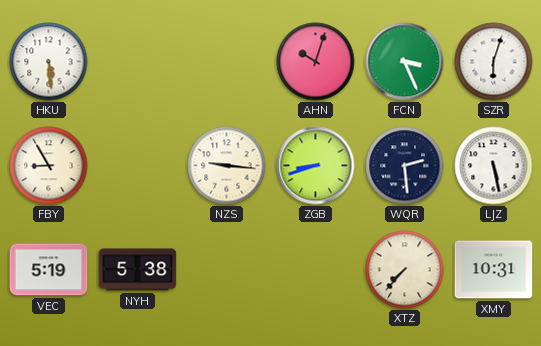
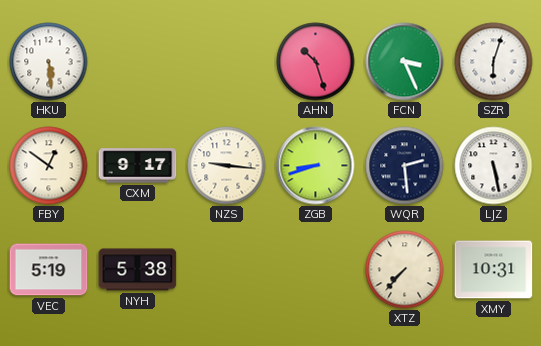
AHN: 10:03 -> 10:27 (316, 62)
FBY: 8:55 -> 12:51 (49, 166)
CXM: none -> 9:17 (138, 166)
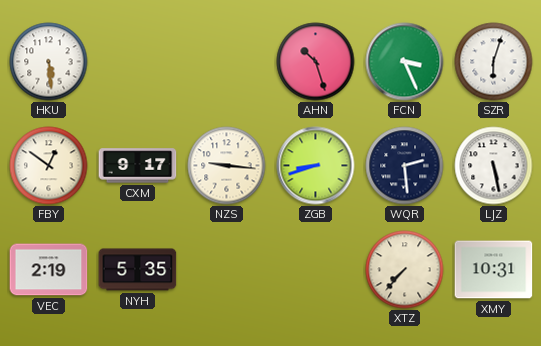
VEC: 5:19 -> 2:19 (49, 270)
NYH: 5:38 -> 5:35 (138, 270)
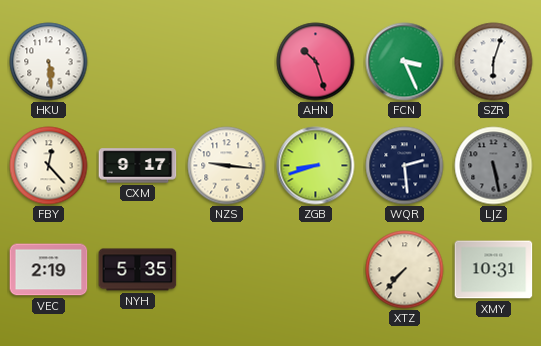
FBY: 12:51 -> 12:23 (49, 166)
LJZ dial: white -> grey (494, 166)
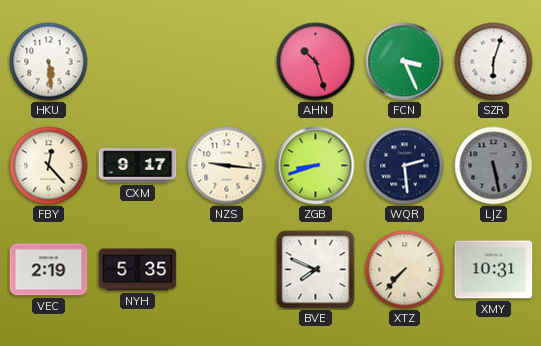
BVE: none -> 7:49 (316, 270)
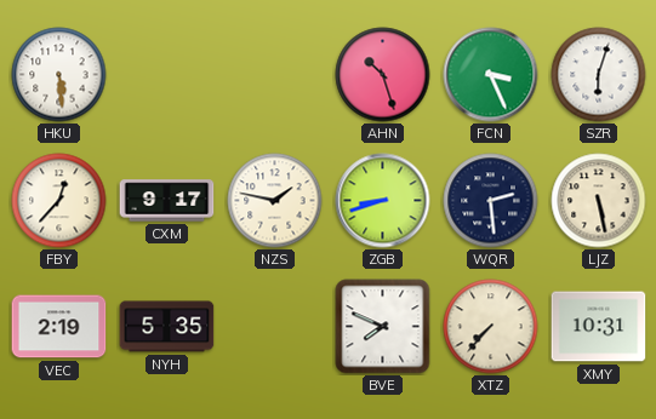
FBY: 12:23 -> 12:37 (59, 201)
NZS: 9:16 -> 1:47 (275, 201)
LJZ dial: grey -> cream (599, 201)
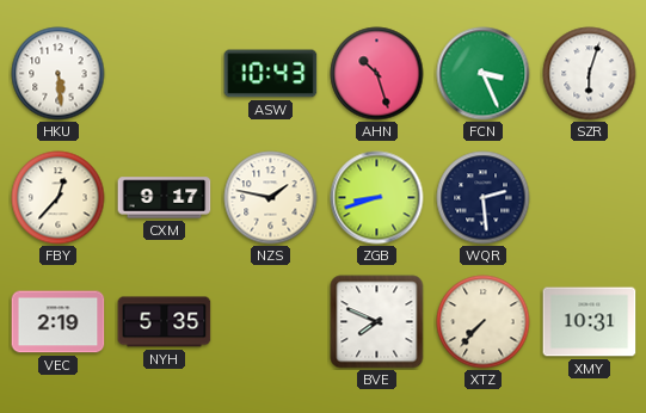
ASW: none -> 10:43 (271, 74)
LJZ: 5:28 -> none (599, 201)
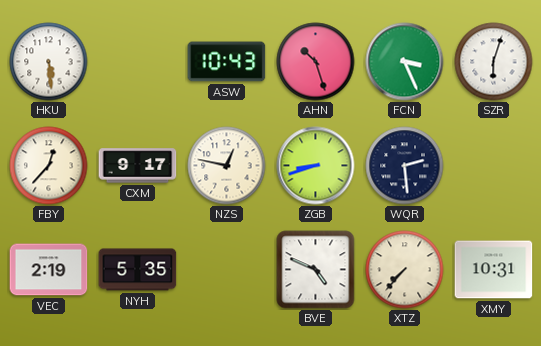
NZS: 1:47 -> 12:47 (227, 166)
BVE: 7:49 -> 4:49 (316, 270)
